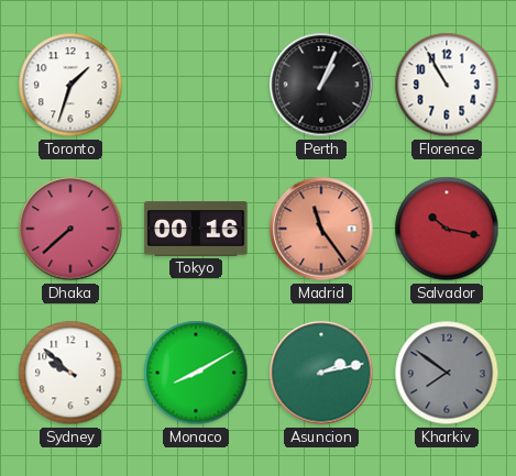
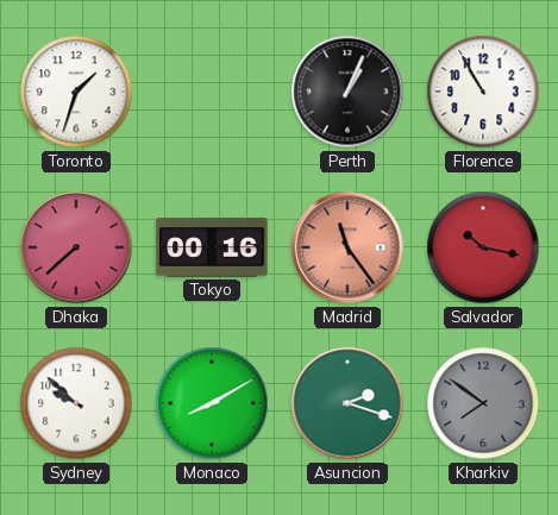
Asuncion: 2:13 -> 2:18 (347, 403)
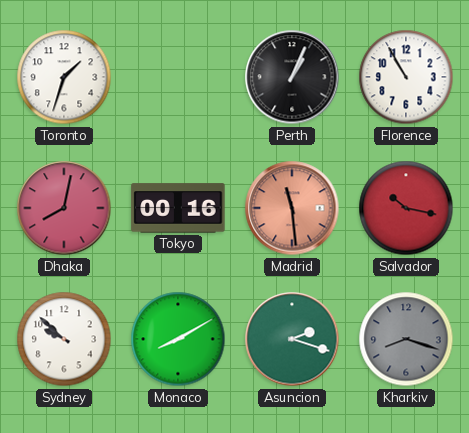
Dhaka: 7:38 -> 8:02 (64, 208)
Madrid: 11:24 -> 11:29 (292, 208)
Kharkiv: 7:51 -> 8:18 (406, 339)
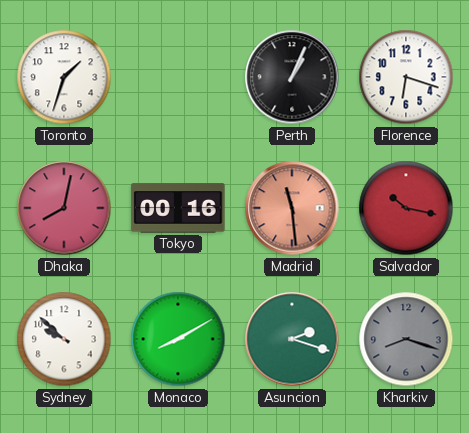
Florence: 10:55 -> 6:18 (406, 77)
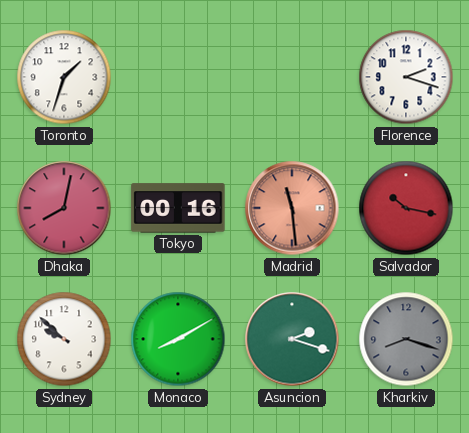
Perth: 1:04 -> none (292, 77)
Florence: 6:18 -> 2:18 (406, 77)
